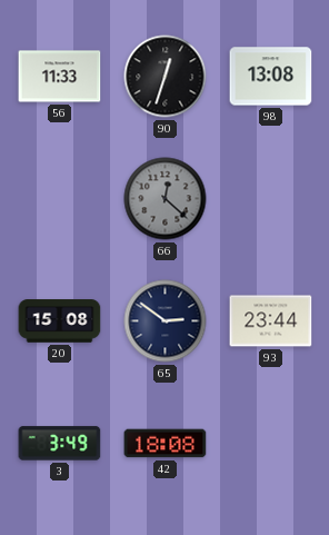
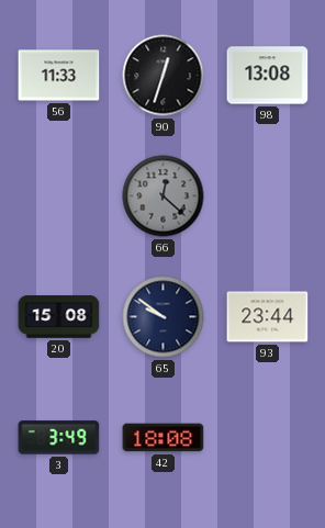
65: 2:51 -> 9:51 (164, 317)
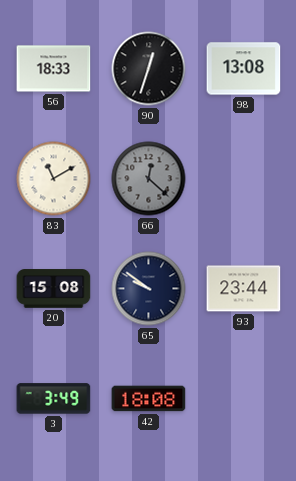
56: 11:33 -> 18:33 (54, 69)
83: none -> 11:10 (54, 179)
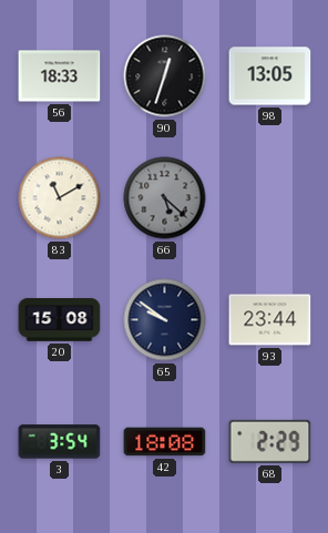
98: 13:08 -> 13:05 (270, 76)
66: 12:22 -> 5:22 (165, 198)
3: 3:49 -> 3:54 (60, 442)
68: none -> 2:29 (270, 441)
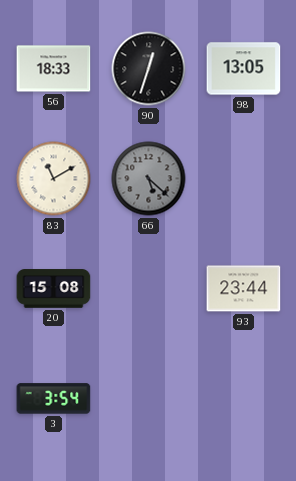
65: 9:51 -> none (165, 320)
42: 18:08 -> none (165, 442)
68: 2:29 -> none (270, 441)
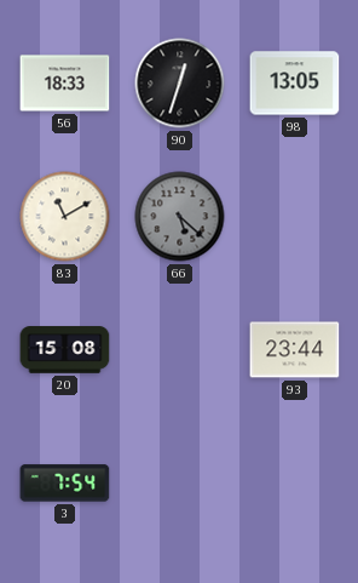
3: 3:54 -> 7:54 (65, 484)
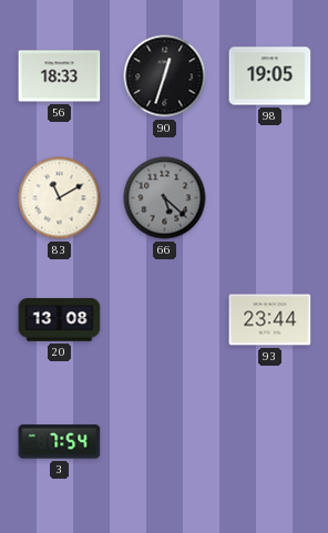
98: 13:05 -> 19:05 (270, 76)
20: 15:08 -> 13:08 (60, 320)
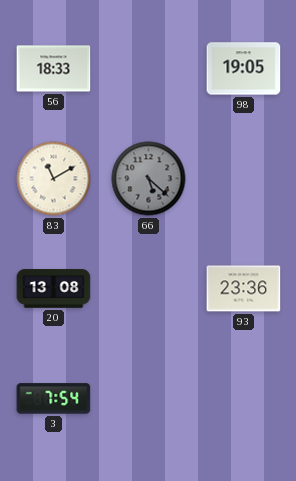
90: 12:33 -> none (165, 76)
93: 23:44 -> 23:36 (244, 289)
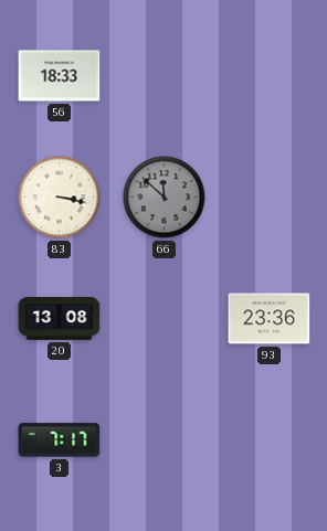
98: 19:05 -> none (244, 69)
83: 11:10 -> 3:17 (60, 198)
66: 5:22 -> 11:52 (165, 198)
3: 7:54 -> 7:17 (60, 440)
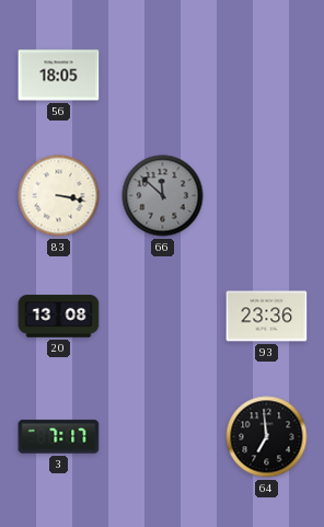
56: 18:33 -> 18:05 (59, 76)
64: none -> 6:59 (267, 437)
